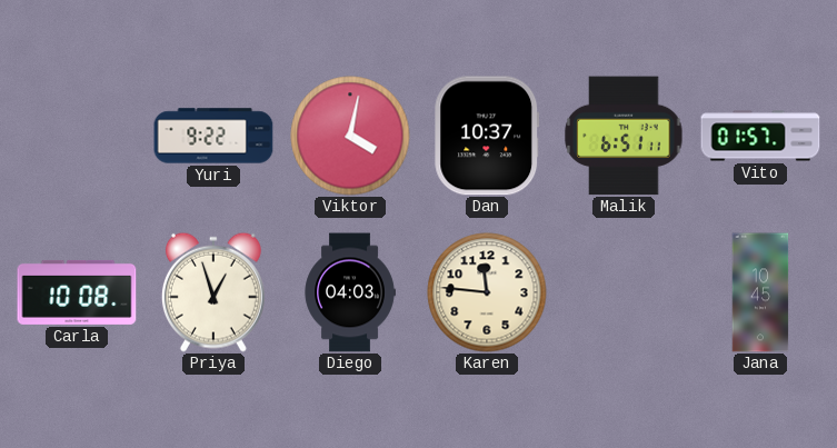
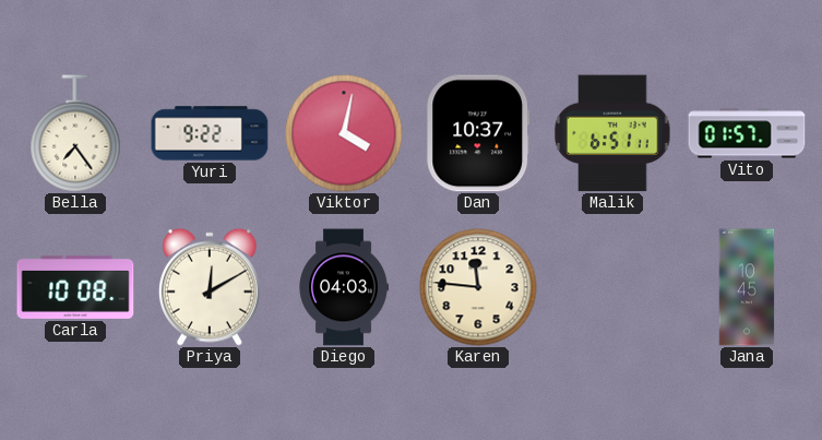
Bella: none -> 7:24 (75, 133)
Priya: 12:57 -> 12:10 (210, 287)
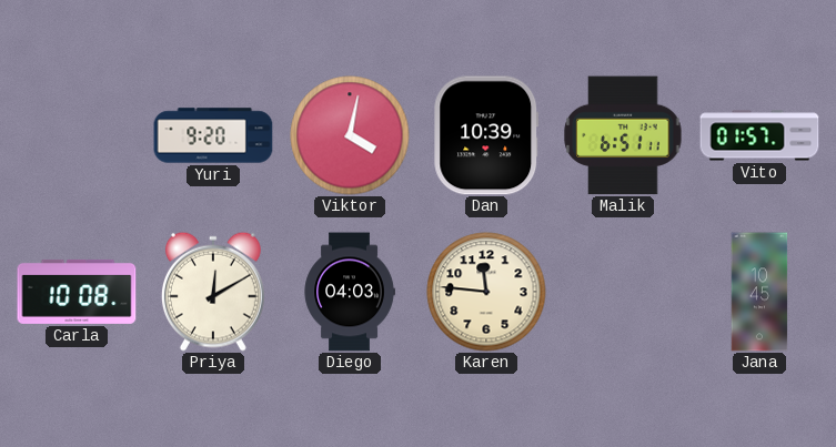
Bella: 7:24 -> none (75, 133)
Yuri: 9:22 -> 9:20 (213, 135)
Dan: 10:37 -> 10:39 (486, 135)
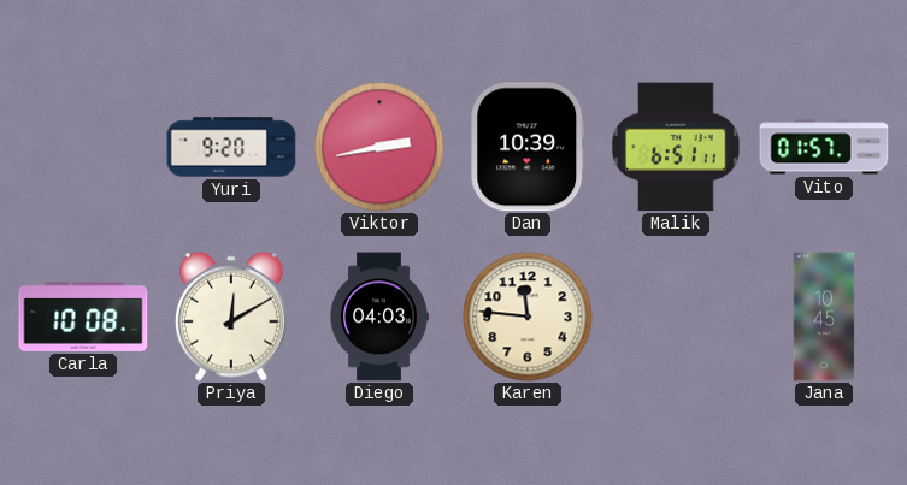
Viktor: 4:02 -> 2:43 (379, 147)
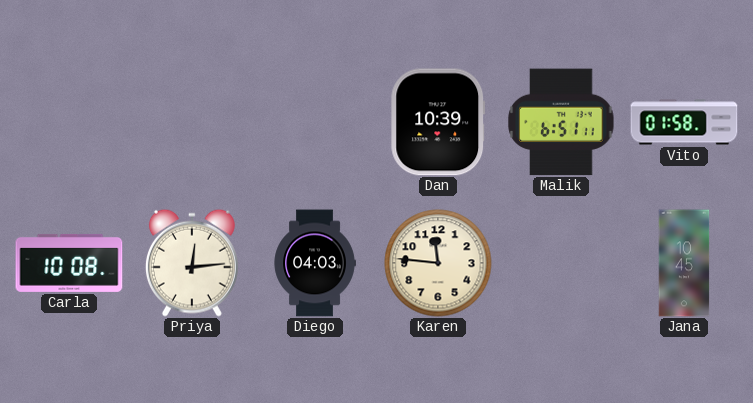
Yuri: 9:20 -> none (231, 147)
Viktor: 2:43 -> none (379, 147)
Vito: 01:57 -> 01:58 (684, 122)
Priya: 12:10 -> 12:14 (192, 263)
